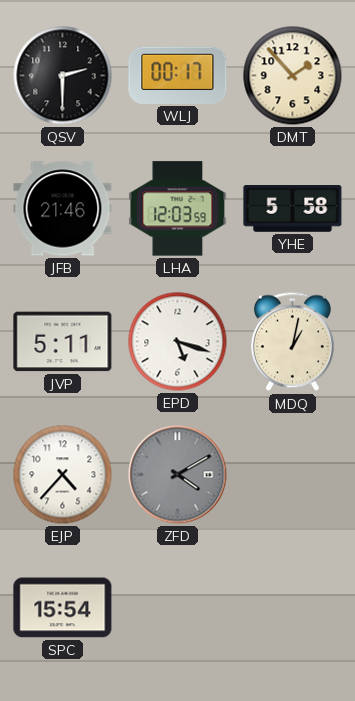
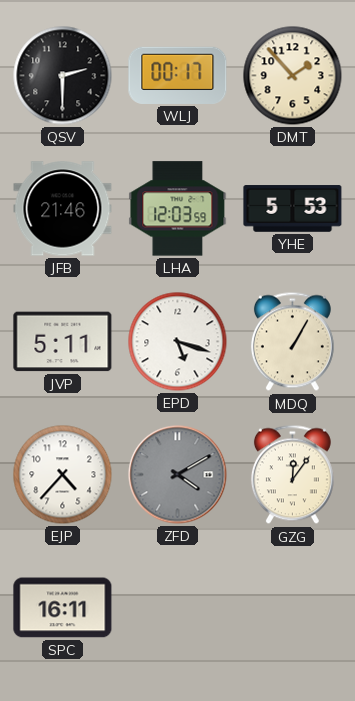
YHE: 5:58 -> 5:53 (293, 209)
MDQ: 1:02 -> 1:05 (292, 342)
GZG: none -> 12:06 (292, 475)
SPC: 15:54 -> 16:11 (63, 608)
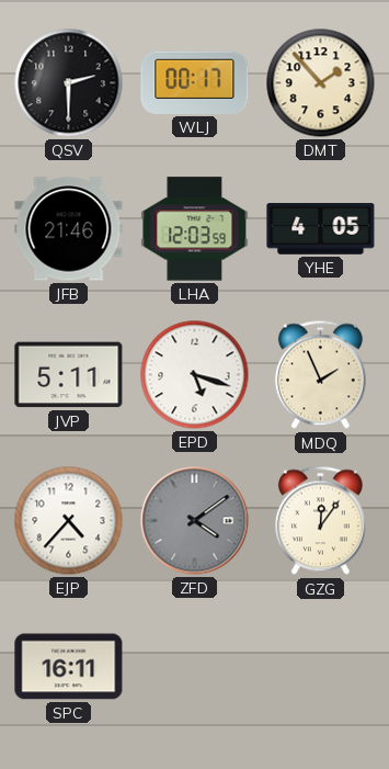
YHE: 5:53 -> 4:05 (321, 229)
MDQ: 1:05 -> 1:56 (320, 375)
ZFD: 4:10 -> 4:09 (195, 521)
